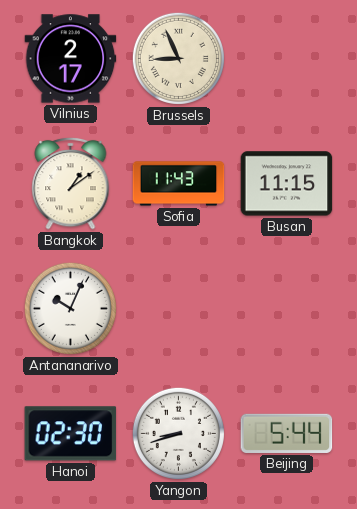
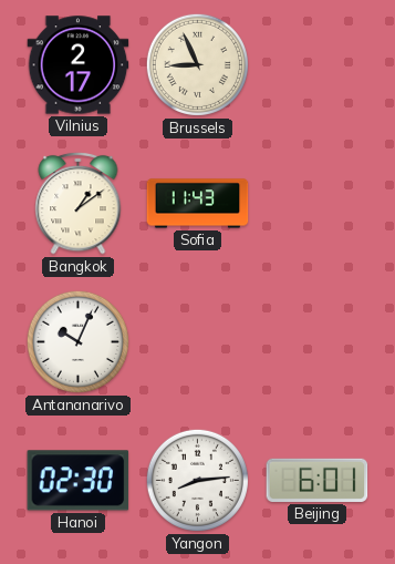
Busan: 11:15 -> none (287, 184)
Yangon: 8:42 -> 8:14 (197, 480)
Beijing: 5:44 -> 6:01 (318, 480)
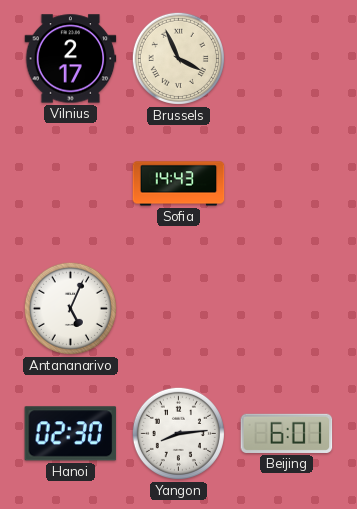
Brussels: 8:56 -> 3:56 (178, 58)
Bangkok: 1:09 -> none (79, 203)
Sofia: 11:43 -> 14:43 (179, 184)
Antananarivo: 10:04 -> 5:04 (70, 308)
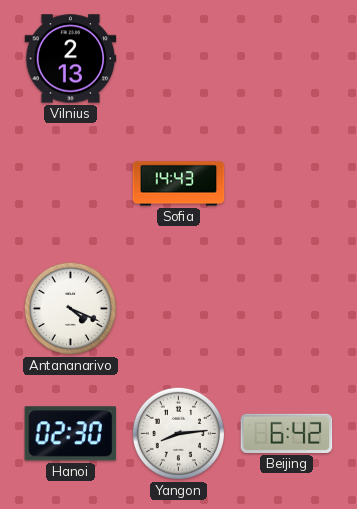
Vilnius: 2:17 -> 2:13 (71, 59)
Brussels: 3:56 -> none (178, 58)
Antananarivo: 5:04 -> 4:19 (70, 308)
Beijing: 6:01 -> 6:42 (287, 433)
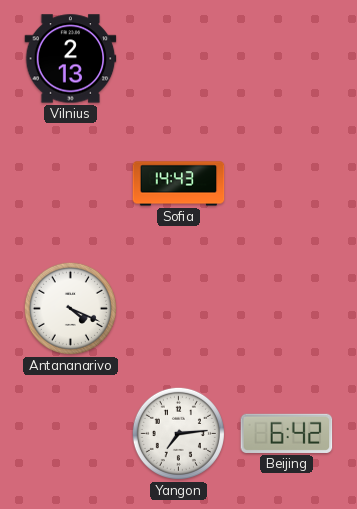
Hanoi: 02:30 -> none (71, 434)
Yangon: 8:14 -> 7:14 (178, 433)
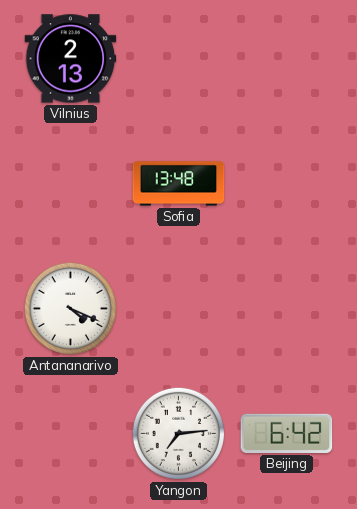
Sofia: 14:43 -> 13:48 (179, 184)
